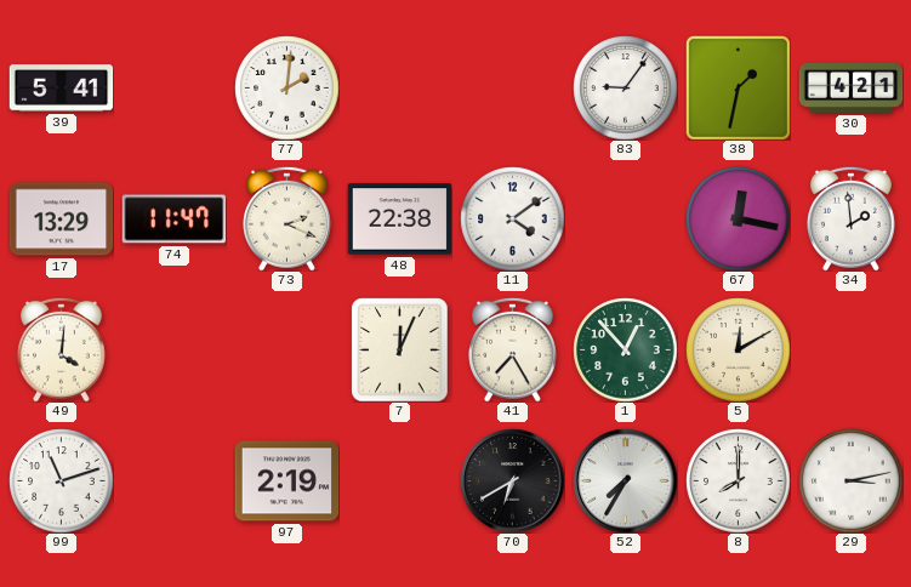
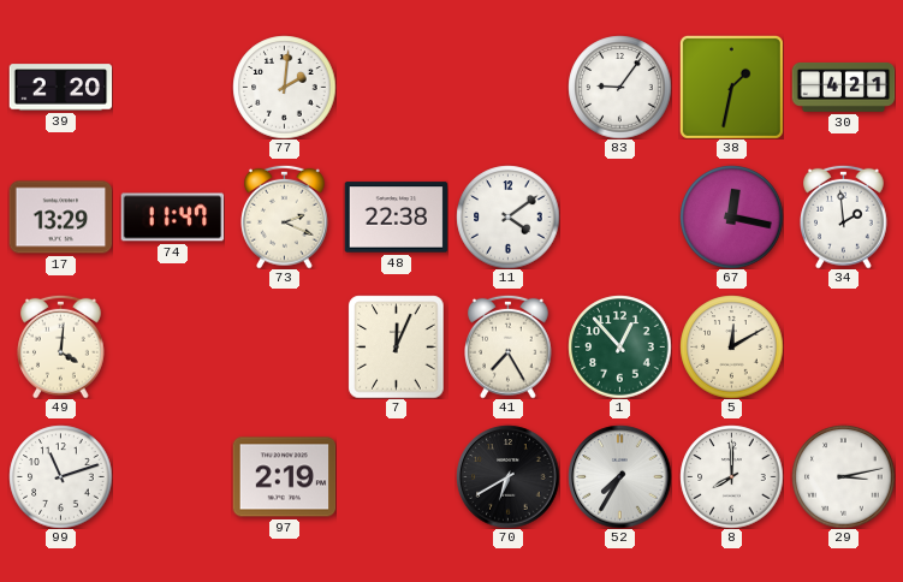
39: 5:41 -> 2:20 (60, 88)
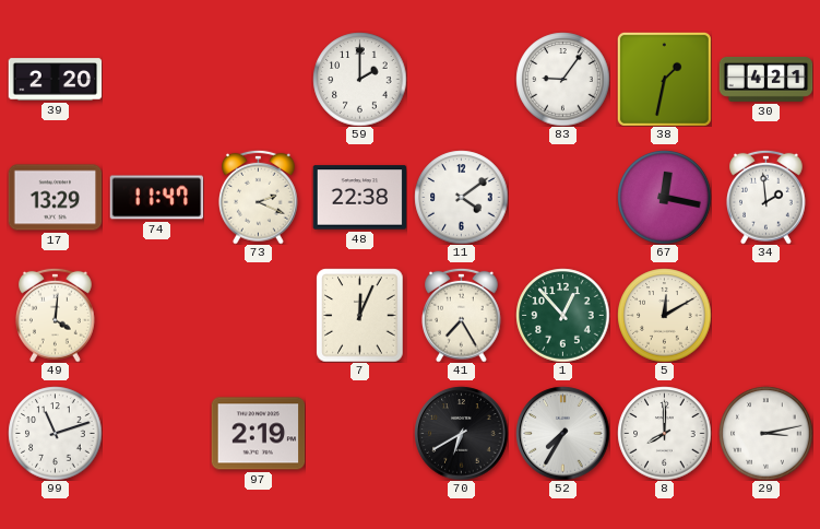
77: 2:01 -> none (284, 87)
59: none -> 2:00 (359, 79)
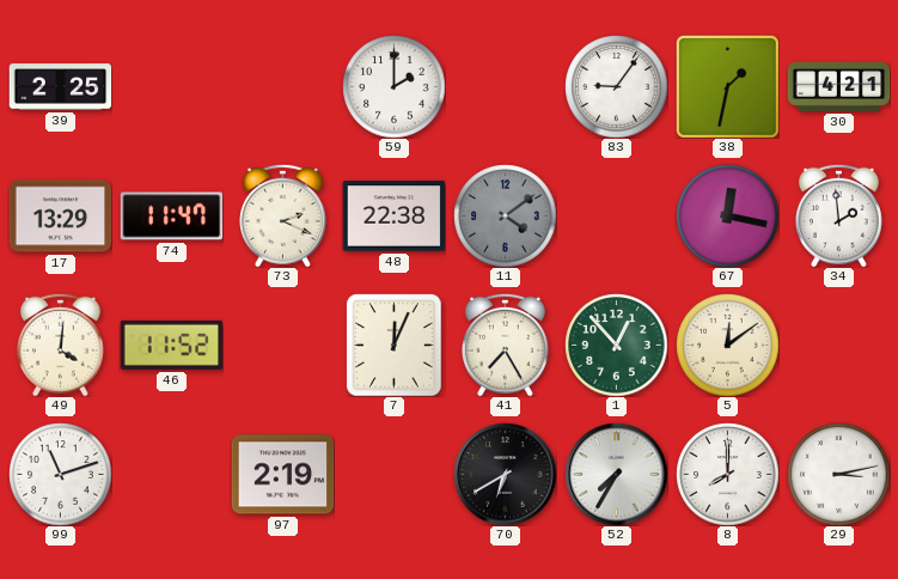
39: 2:20 -> 2:25 (60, 87)
11 dial: white -> grey (505, 215)
46: none -> 11:52 (171, 345)
5: 12:10 -> 12:09 (727, 345)
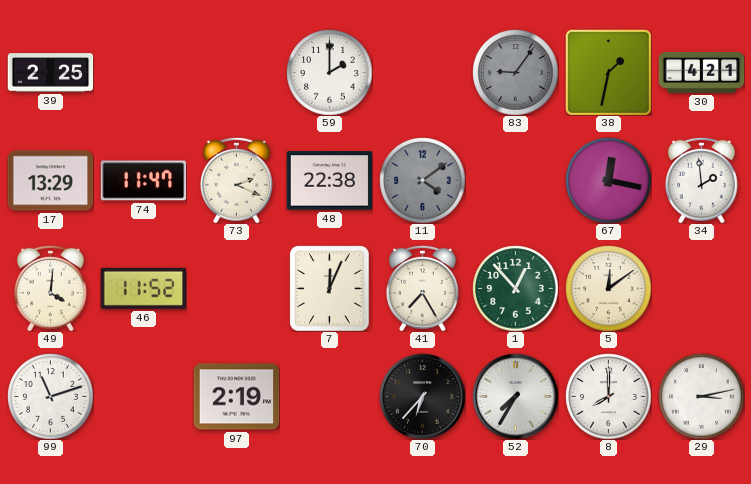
83 dial: white -> grey (515, 72)
70: 6:40 -> 6:37 (422, 396)
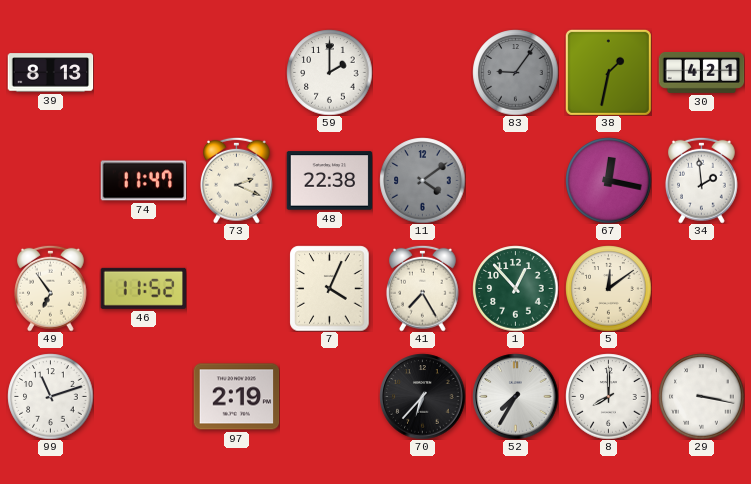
39: 2:25 -> 8:13 (50, 73)
17: 13:29 -> none (50, 181)
49: 4:01 -> 6:54 (51, 288)
7: 12:04 -> 4:04 (330, 288)
29: 3:13 -> 3:17 (701, 396)
